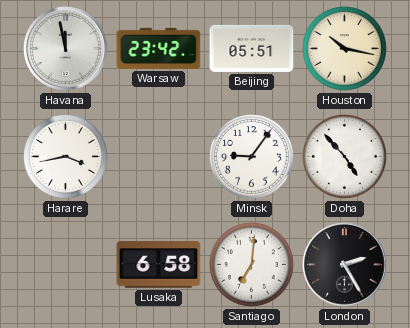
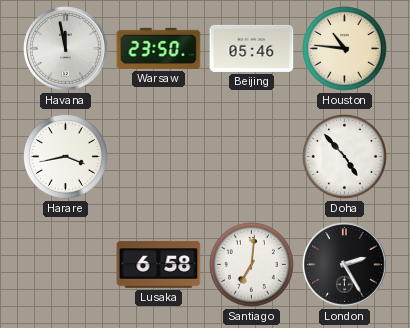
Warsaw: 23:42 -> 23:50 (159, 48)
Beijing: 05:51 -> 05:46 (252, 48)
Houston: 10:17 -> 10:46 (345, 49)
Minsk: 9:06 -> none (252, 157)
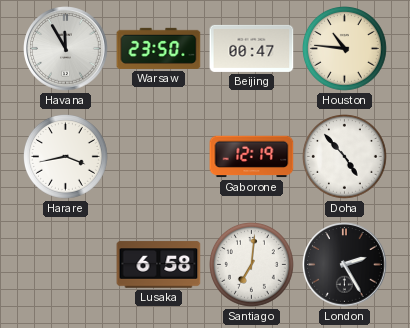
Havana: 11:58 -> 11:55 (66, 49)
Beijing: 05:46 -> 00:47 (252, 48)
Gaborone: none -> 12:19 (252, 157)
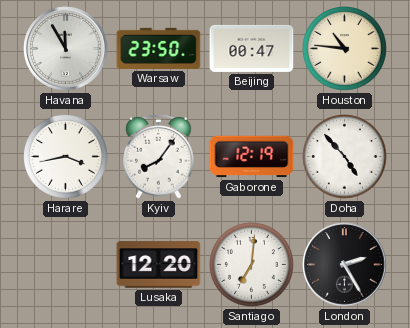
Kyiv: none -> 8:06 (159, 157)
Lusaka: 6:58 -> 12:20 (159, 265)
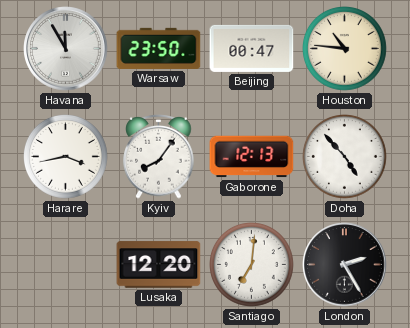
Gaborone: 12:19 -> 12:13 (252, 157)
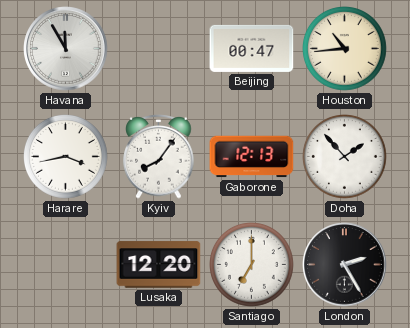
Warsaw: 23:50 -> none (159, 48)
Houston: 10:46 -> 10:44 (345, 49)
Doha: 4:53 -> 1:53 (345, 157)
Santiago: 7:01 -> 7:00 (252, 265)
